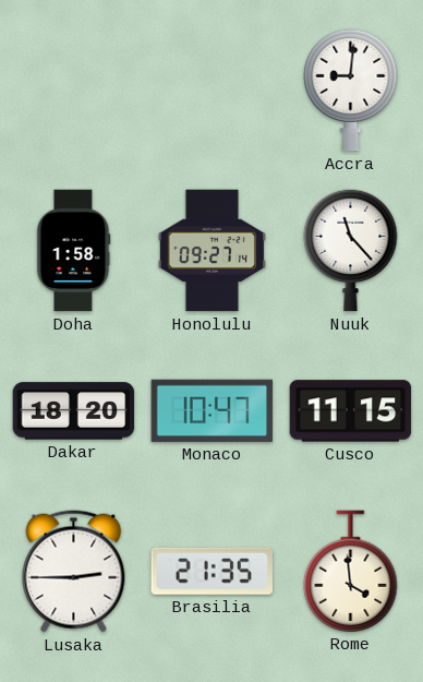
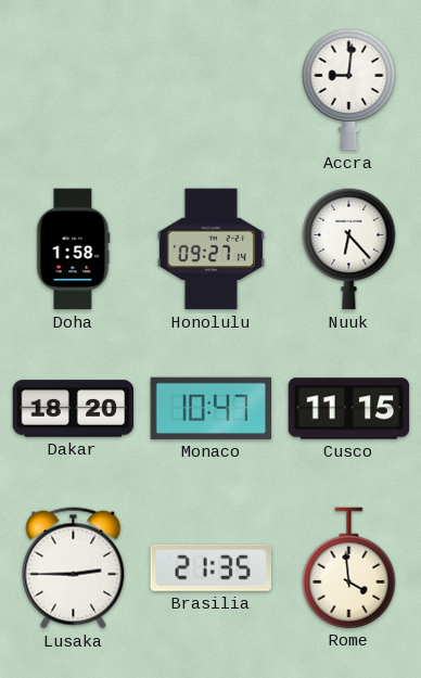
Nuuk: 11:23 -> 6:23 (349, 248)
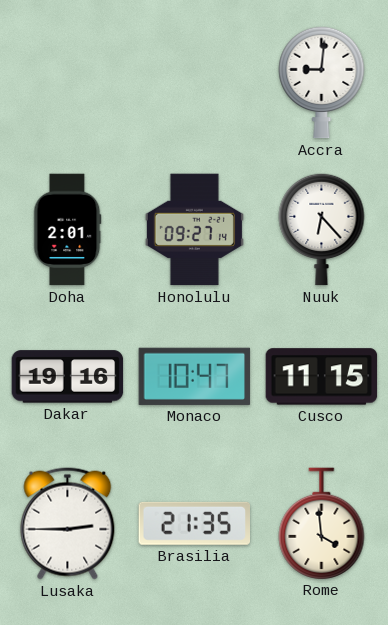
Doha: 1:58 -> 2:01 (68, 230)
Dakar: 18:20 -> 19:16 (68, 377)
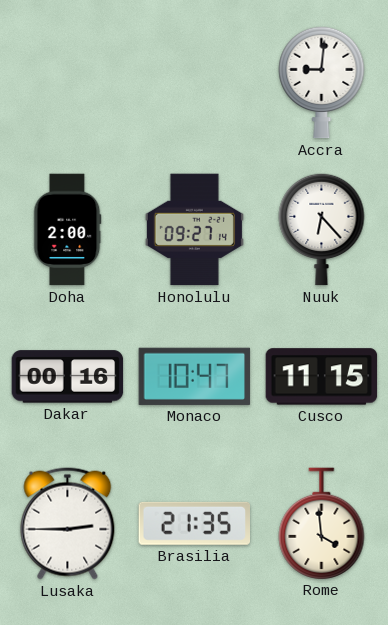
Doha: 2:01 -> 2:00 (68, 230)
Dakar: 19:16 -> 00:16 (68, 377)
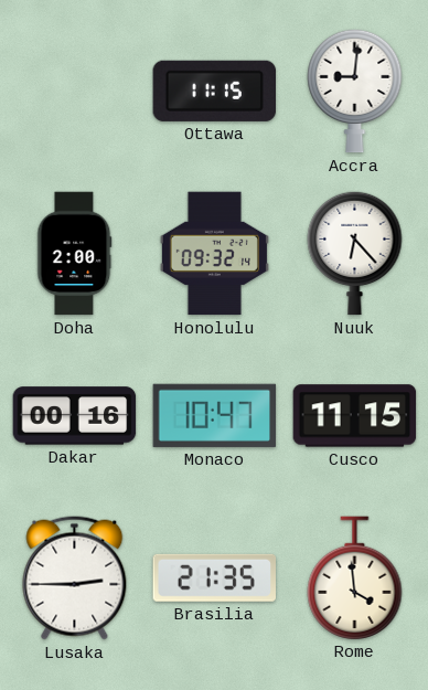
Ottawa: none -> 11:15 (214, 91)
Honolulu: 09:27 -> 09:32 (214, 254)
